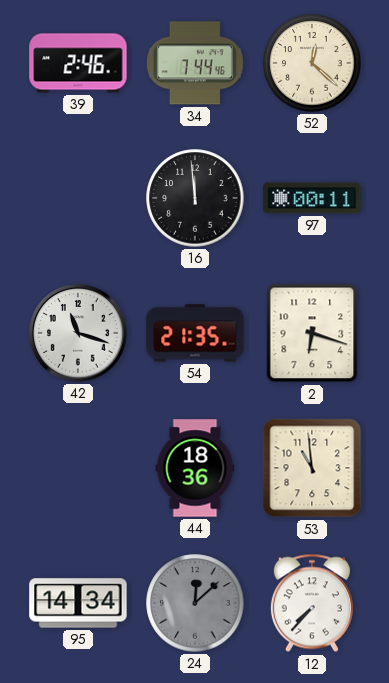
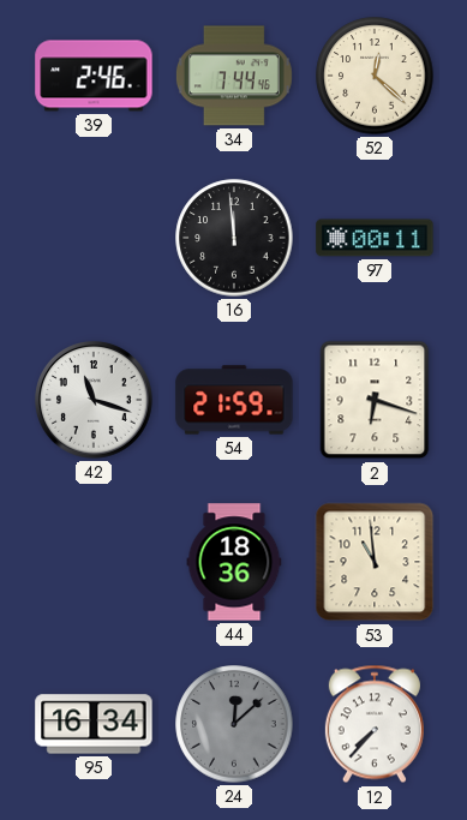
54: 21:35 -> 21:59 (234, 400)
95: 14:34 -> 16:34 (94, 724)
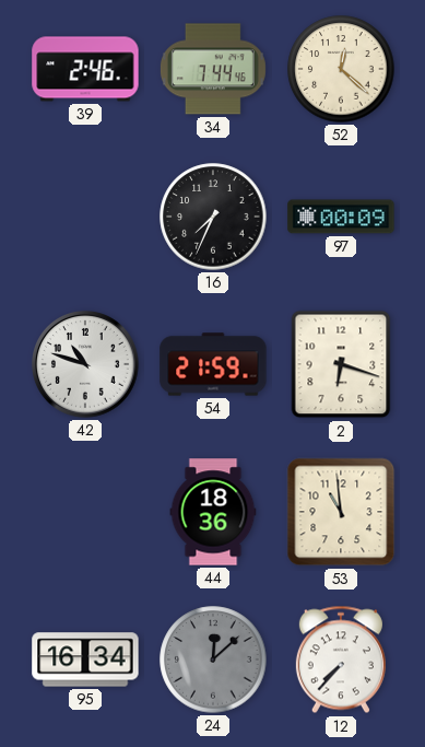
16: 11:59 -> 7:34 (213, 217)
97: 00:11 -> 00:09 (341, 217)
42: 11:18 -> 10:48 (85, 364)
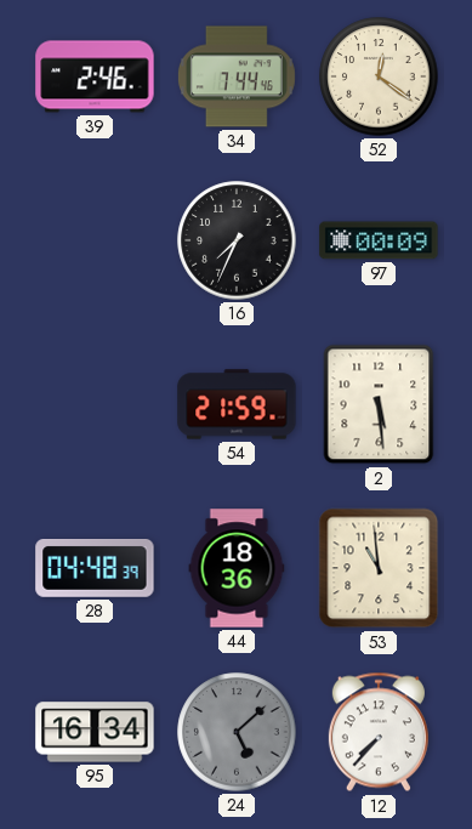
52: 12:22 -> 12:21 (379, 76)
42: 10:48 -> none (85, 364)
2: 6:18 -> 5:29 (379, 404)
28: none -> 04:48 (95, 569)
24: 12:08 -> 5:08 (237, 732)
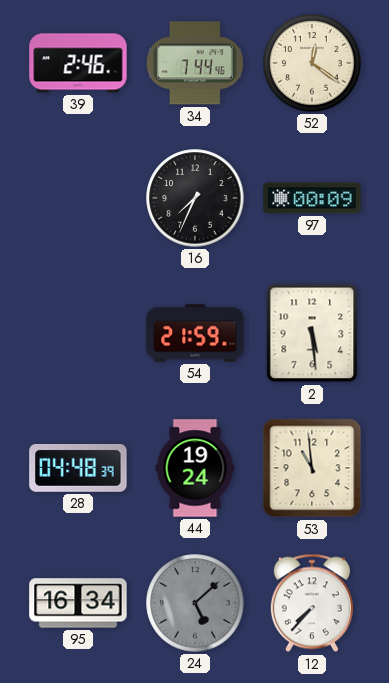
44: 18:36 -> 19:24 (195, 468)
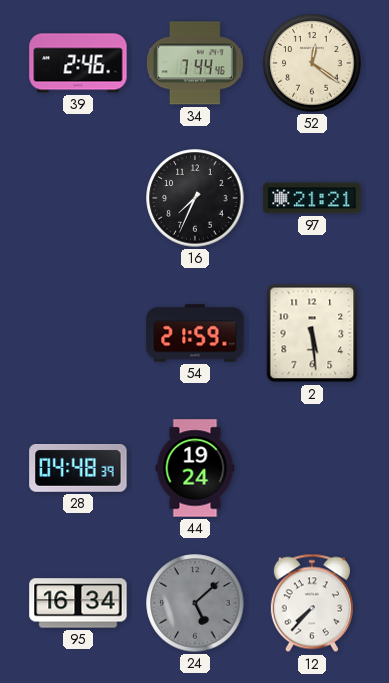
97: 00:09 -> 21:21 (312, 198)
53: 10:59 -> none (312, 468)
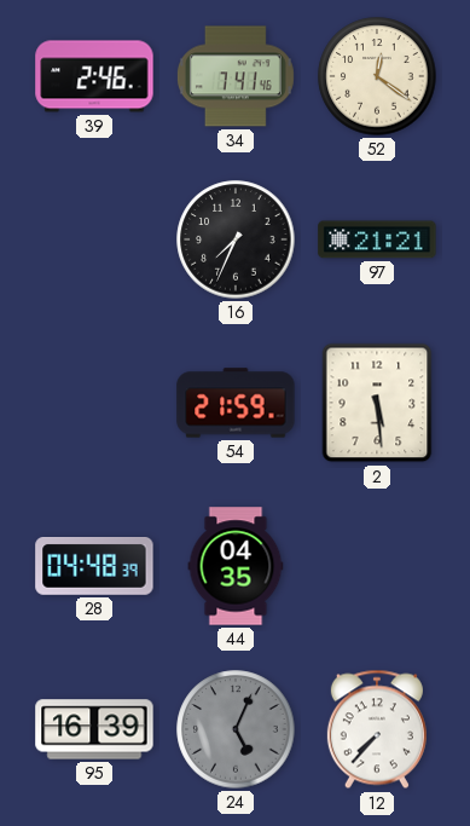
34: 7:44 -> 7:41 (236, 76)
44: 19:24 -> 04:35 (236, 566)
95: 16:34 -> 16:39 (94, 729)
24: 5:08 -> 5:04 (236, 729)
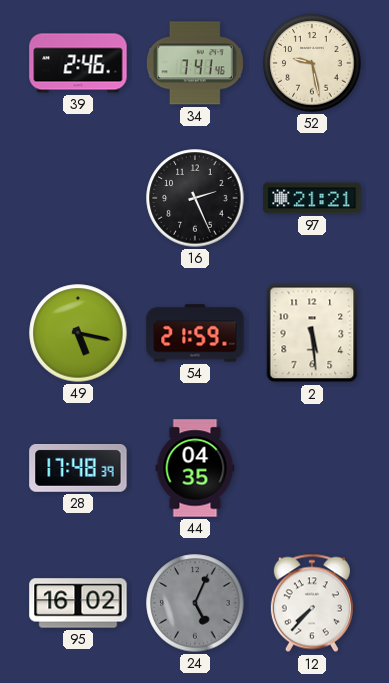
52: 12:21 -> 9:28 (312, 63)
16: 7:34 -> 2:26 (195, 198)
49: none -> 5:17 (78, 333)
28: 04:48 -> 17:48 (78, 469)
95: 16:39 -> 16:02 (78, 603)
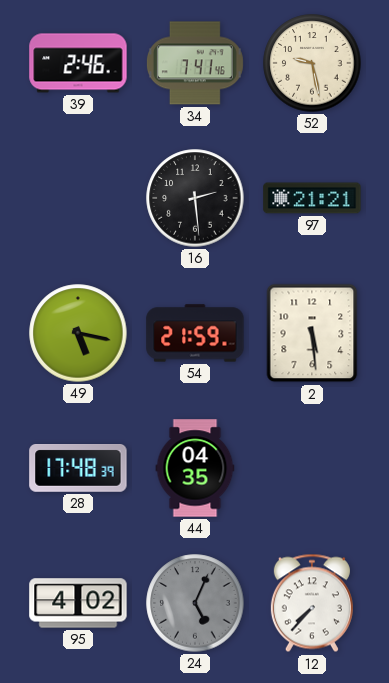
16: 2:26 -> 2:29 (195, 198)
95: 16:02 -> 4:02 (78, 603)
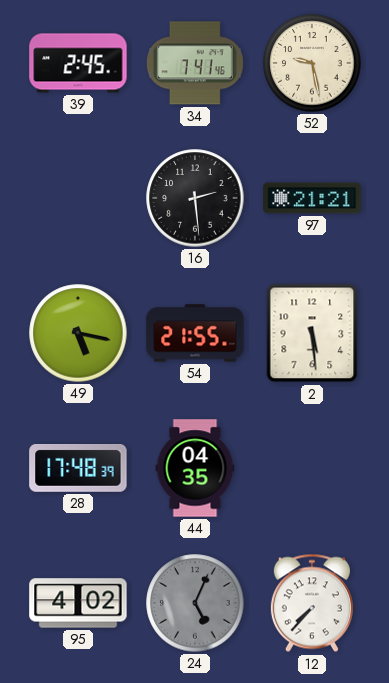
39: 2:46 -> 2:45 (78, 63)
54: 21:59 -> 21:55 (195, 333)
